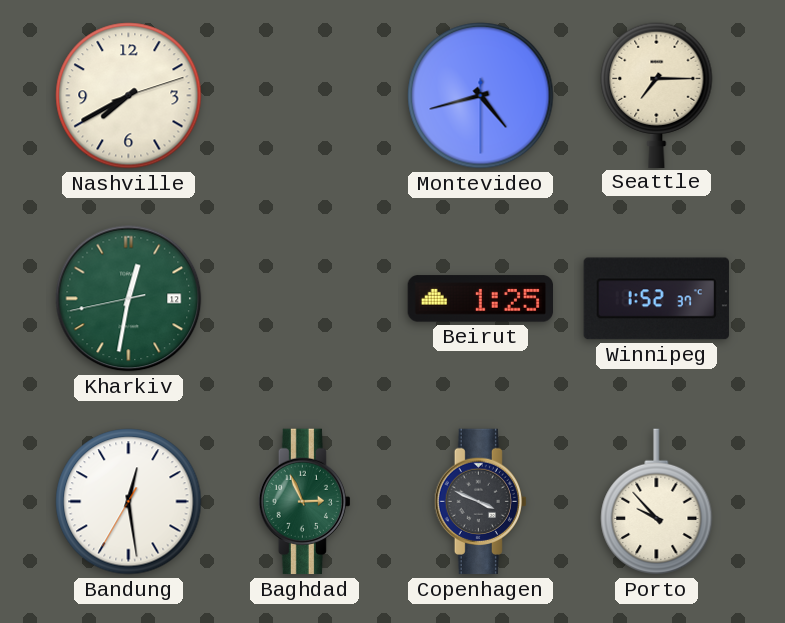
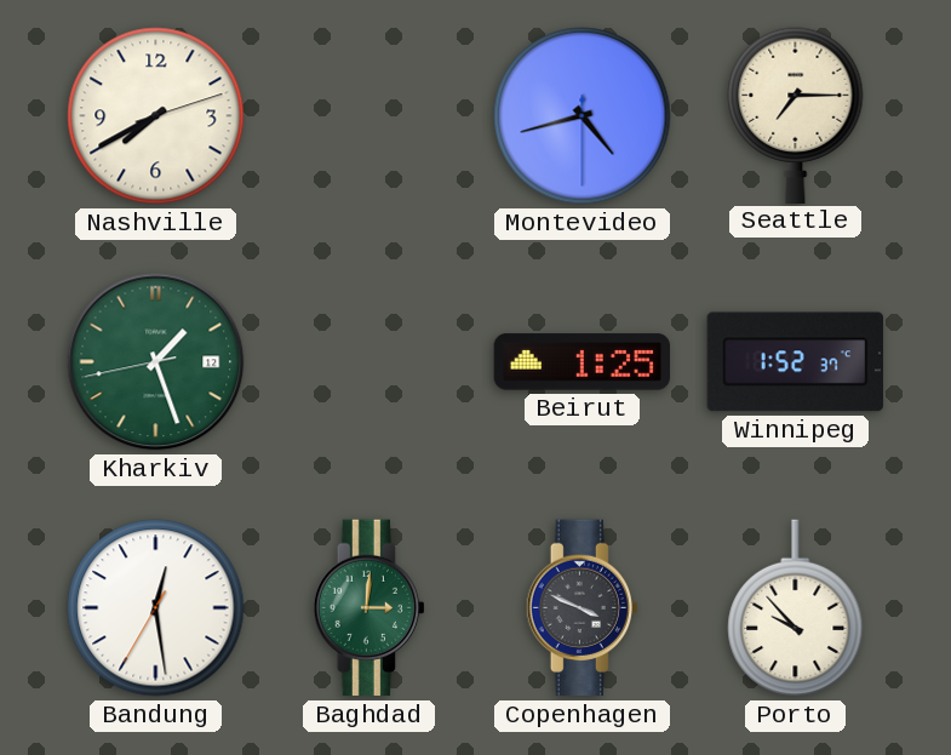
Kharkiv: 12:31 -> 1:26 (156, 362)
Baghdad: 2:56 -> 3:01 (368, 608)
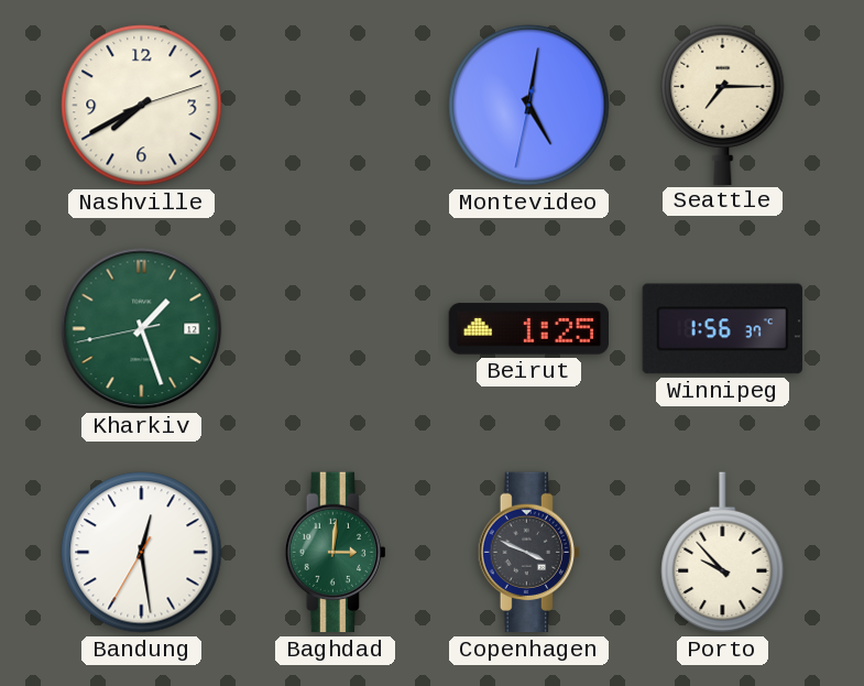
Montevideo: 4:42 -> 5:01 (529, 106)
Winnipeg: 1:52 -> 1:56 (722, 329)
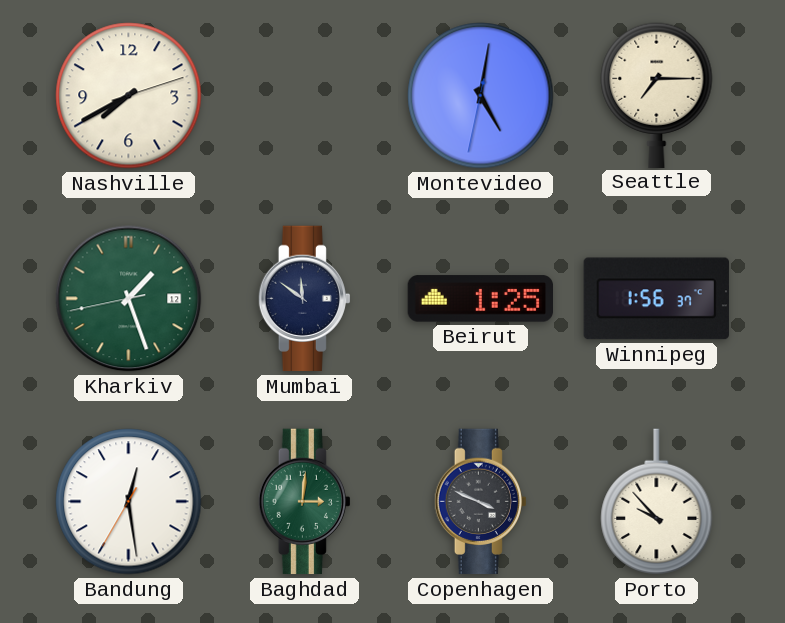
Mumbai: none -> 11:51 (304, 299)
